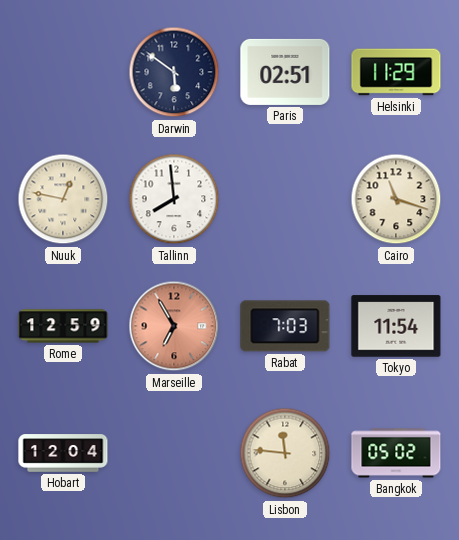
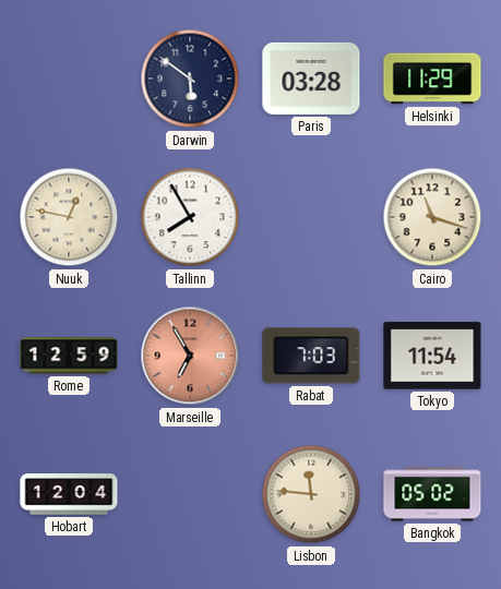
Paris: 02:51 -> 03:28 (311, 79)
Tallinn: 7:59 -> 7:55 (190, 217)
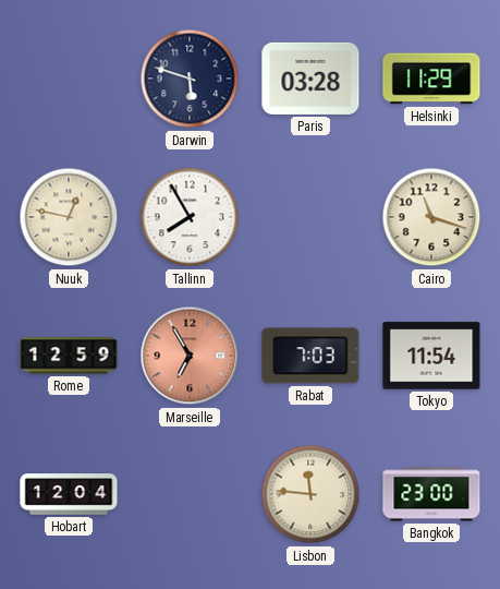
Darwin: 5:51 -> 5:48 (190, 79)
Bangkok: 05:02 -> 23:00 (431, 494)
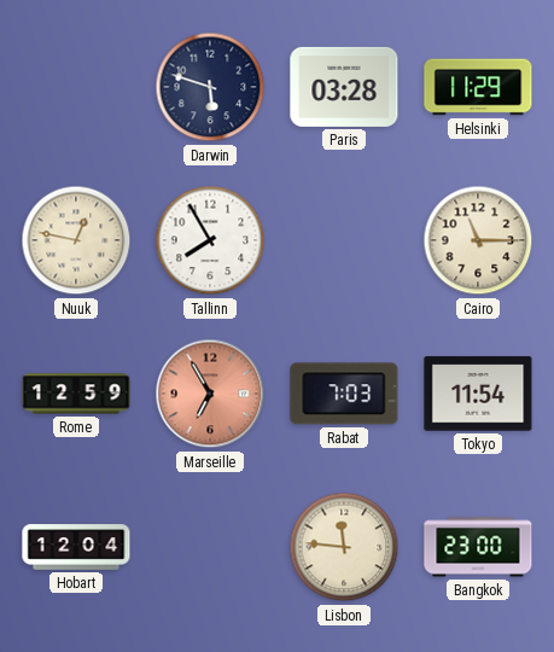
Cairo: 11:18 -> 11:15 (478, 240)
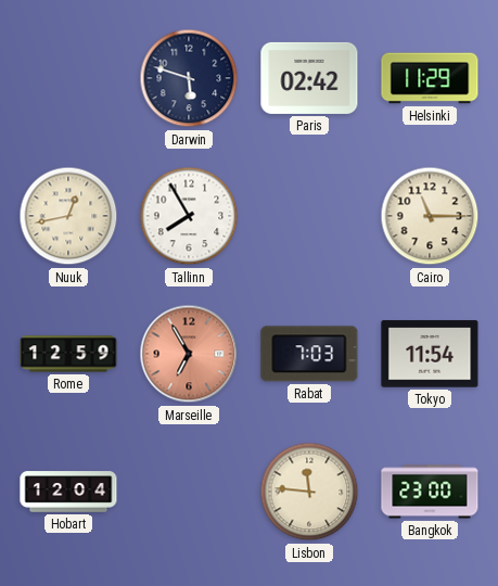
Paris: 03:28 -> 02:42 (309, 78)
Nuuk: 12:47 -> 12:43 (68, 216)
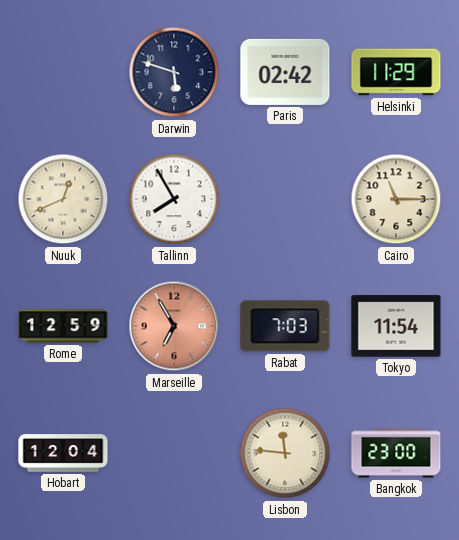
Nuuk: 12:43 -> 12:41 (63, 199)
